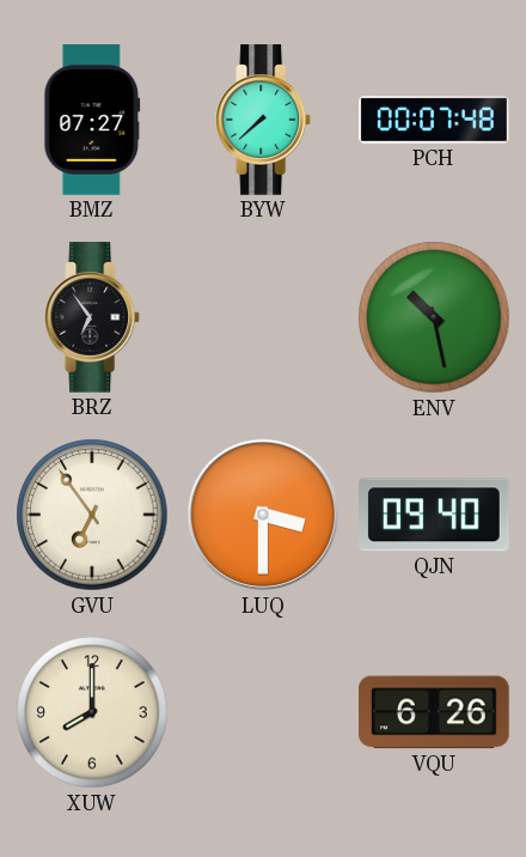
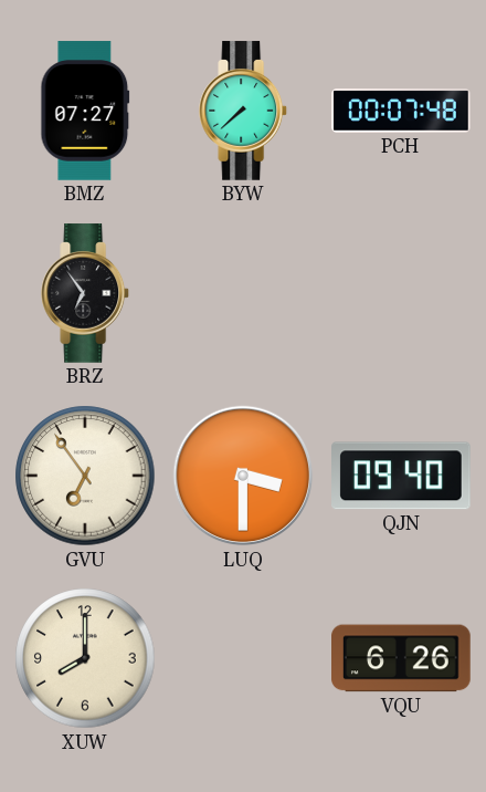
ENV: 10:28 -> none (434, 317)
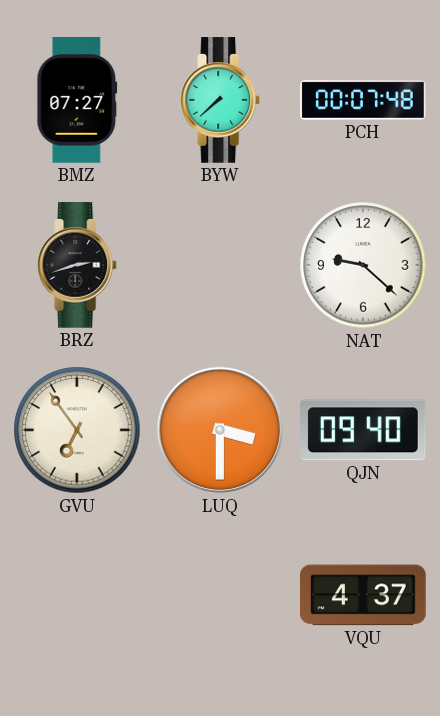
BRZ: 6:54 -> 2:42 (78, 265)
NAT: none -> 9:22 (363, 265)
XUW: 8:00 -> none (85, 658)
VQU: 6:26 -> 4:37 (364, 595)
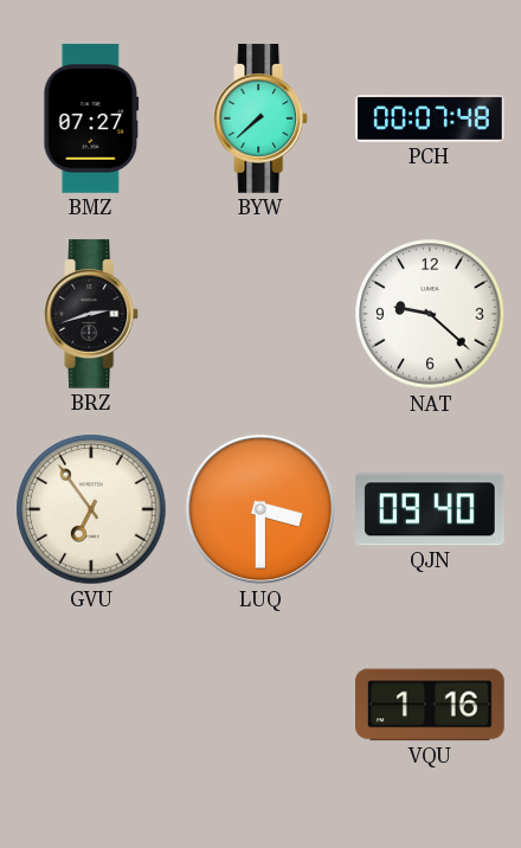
VQU: 4:37 -> 1:16 (431, 705)
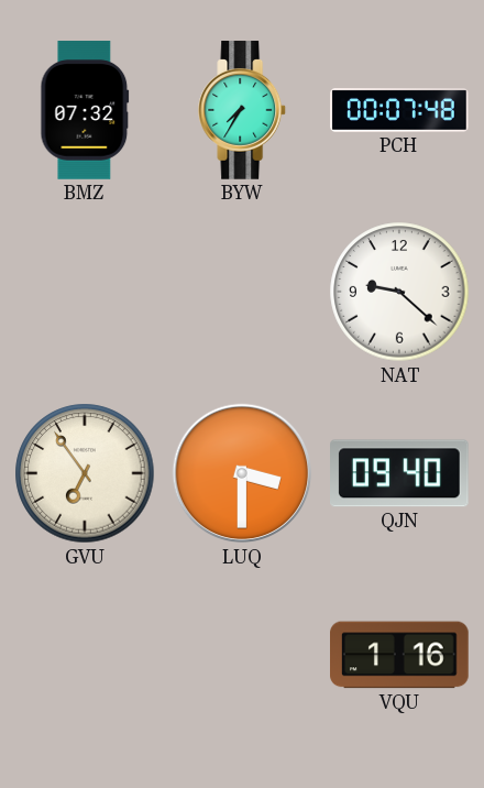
BMZ: 07:27 -> 07:32 (85, 110)
BYW: 7:38 -> 7:35 (243, 110)
BRZ: 2:42 -> none (92, 314)
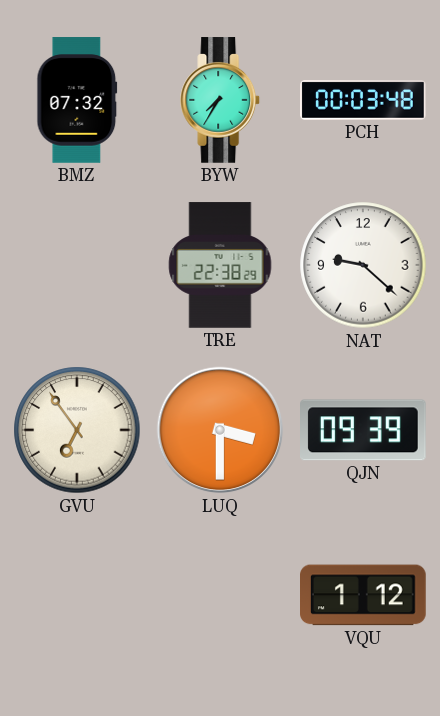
PCH: 00:07 -> 00:03 (363, 100)
TRE: none -> 22:38 (220, 265)
QJN: 09:40 -> 09:39 (364, 430)
VQU: 1:16 -> 1:12 (364, 595)
